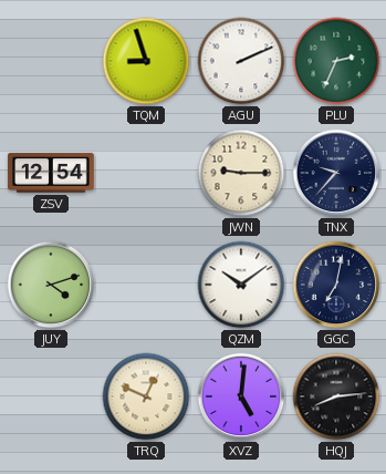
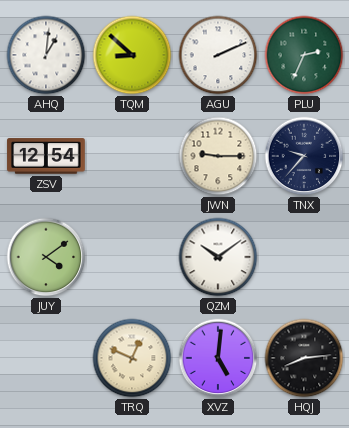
AHQ: none -> 1:01 (46, 55)
TQM: 8:57 -> 8:52 (132, 55)
JUY: 4:12 -> 4:09 (46, 257)
GGC: 7:02 -> none (336, 285)
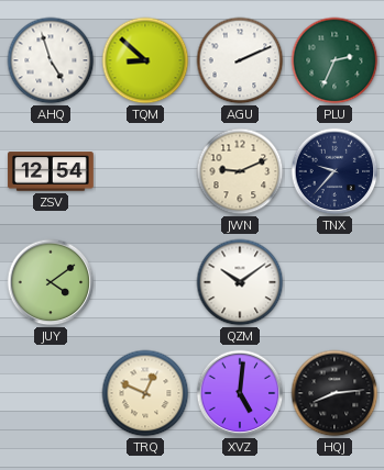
AHQ: 1:01 -> 4:57 (51, 60)
JWN: 9:15 -> 9:11 (240, 171)
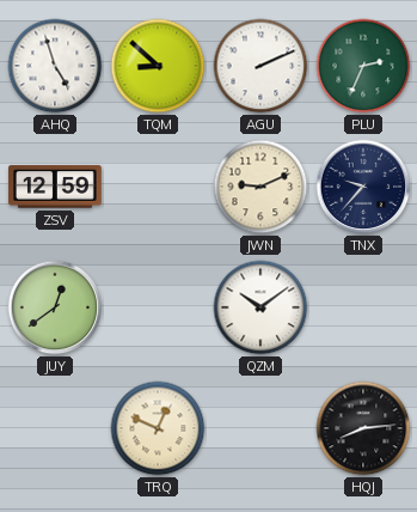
ZSV: 12:54 -> 12:59 (55, 187)
JUY: 4:09 -> 12:39 (55, 307)
XVZ: 5:01 -> none (240, 393)
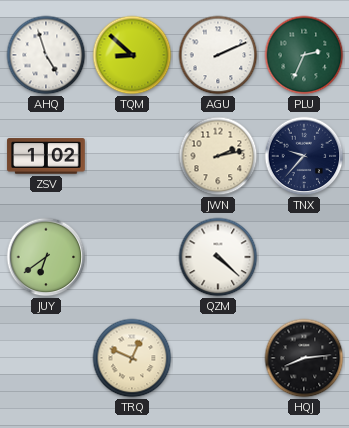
ZSV: 12:59 -> 1:02 (46, 156)
JWN: 9:11 -> 2:13 (218, 156)
JUY: 12:39 -> 6:39 (46, 257)
QZM: 10:09 -> 4:22 (218, 257)
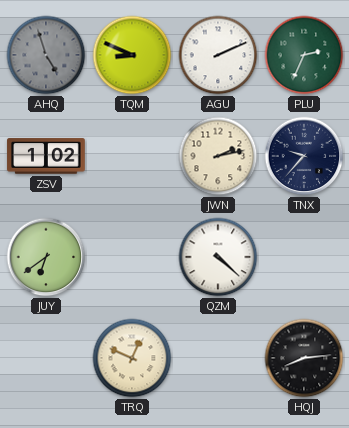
AHQ dial: white -> grey (46, 55)
TQM: 8:52 -> 8:49 (132, 55)
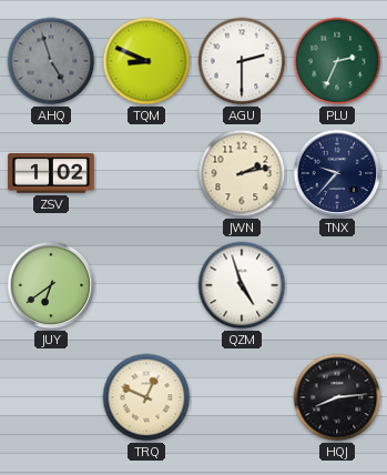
AGU: 2:11 -> 2:30 (242, 61)
QZM: 4:22 -> 4:57 (242, 285)
